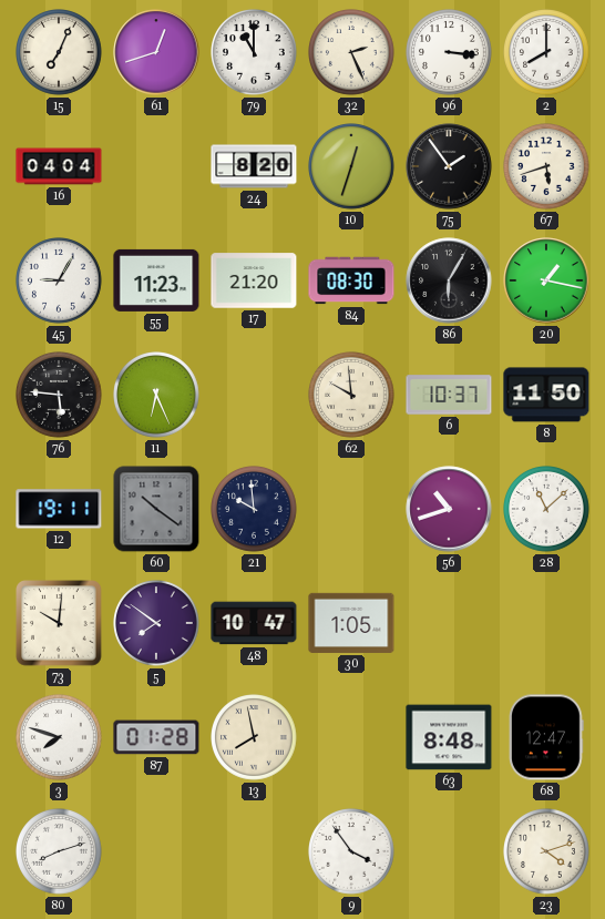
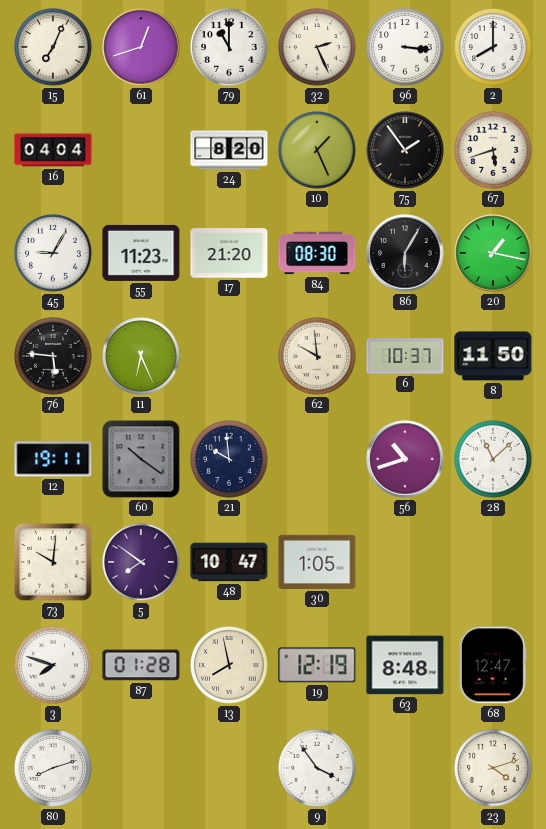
10: 12:33 -> 1:26 (317, 151)
19: none -> 12:19 (317, 665)
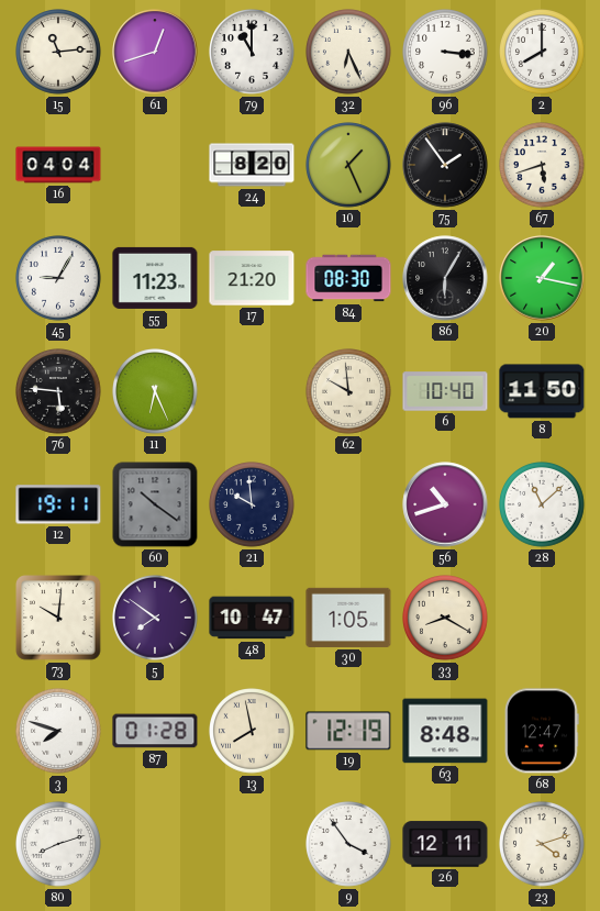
15: 7:04 -> 11:14 (58, 53)
32: 2:26 -> 6:26 (348, 53)
6: 10:37 -> 10:40 (445, 391)
33: none -> 8:20 (445, 619)
26: none -> 12:11 (445, 844)
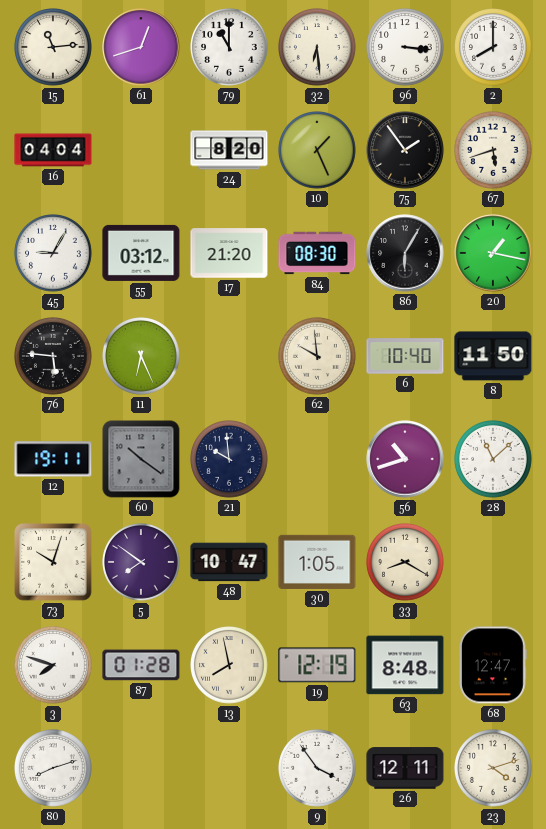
32: 6:26 -> 6:29 (317, 48)
55: 11:23 -> 03:12 (141, 253)
73: 10:01 -> 10:03 (53, 562)
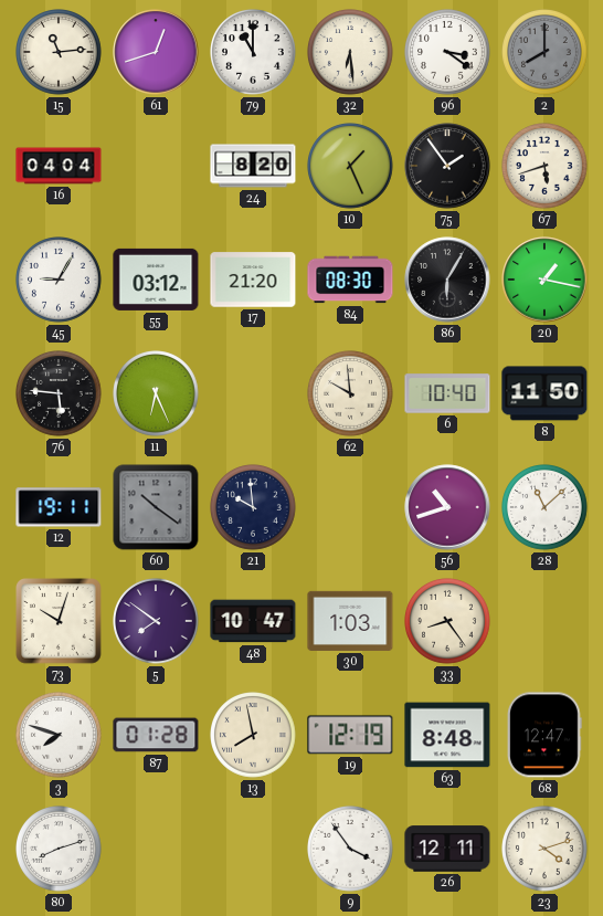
96: 3:16 -> 3:21 (447, 53)
2 dial: white -> grey (544, 53)
30: 1:05 -> 1:03 (350, 621)
33: 8:20 -> 8:24 (447, 622)
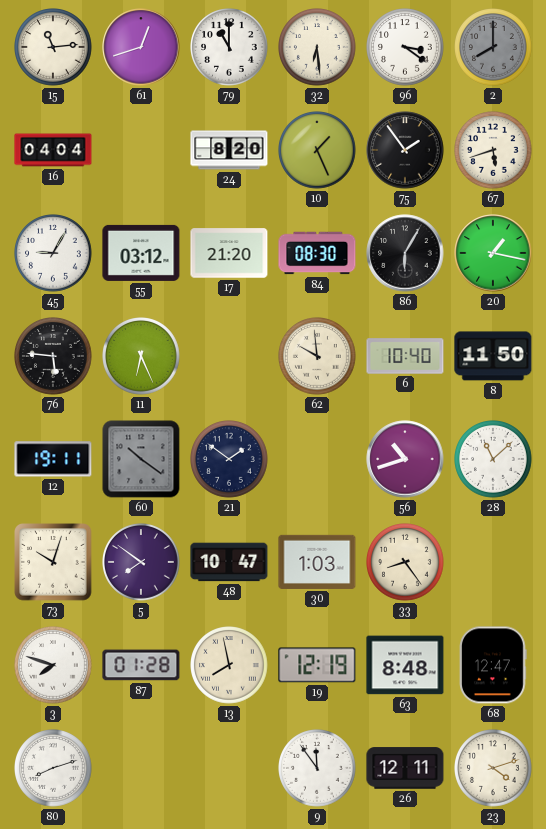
21: 9:59 -> 1:51 (229, 460)
9: 3:54 -> 11:54 (317, 769)
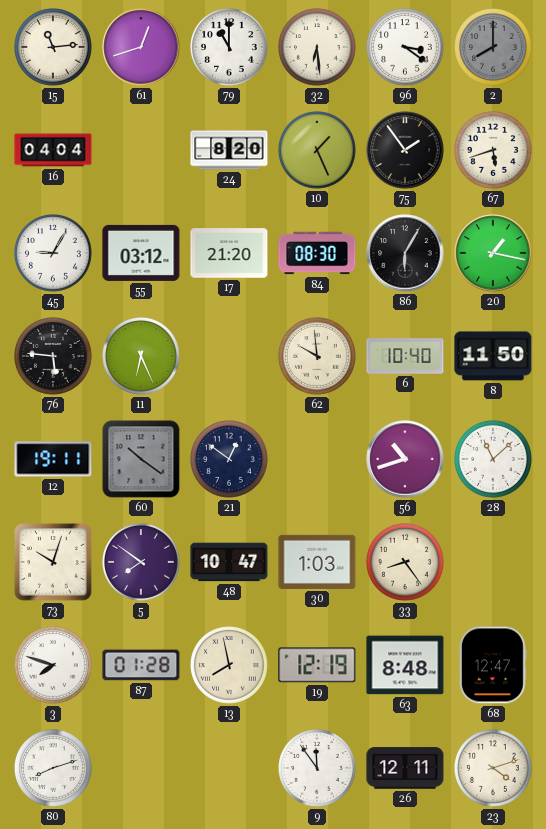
21: 1:51 -> 12:51 (229, 460)
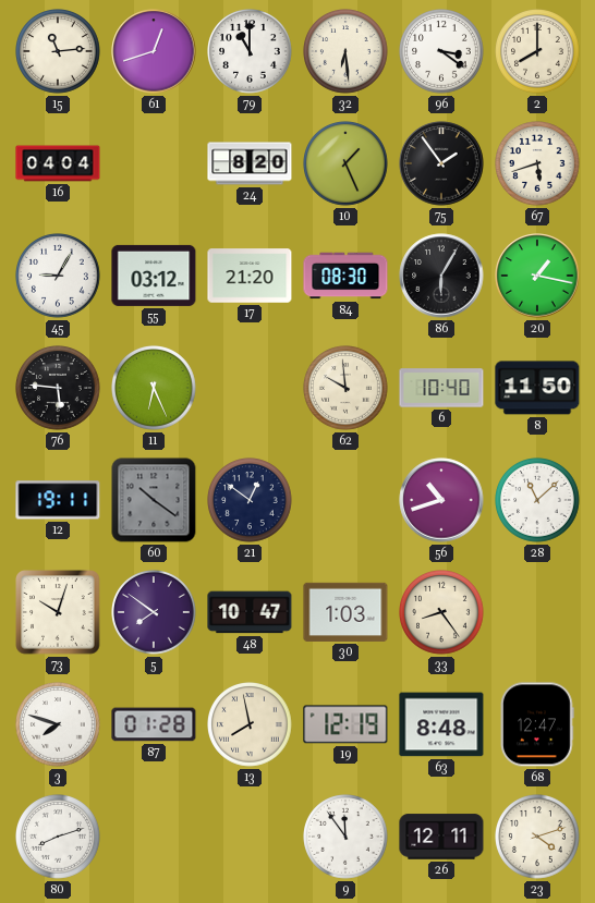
2 dial: grey -> cream (537, 52)
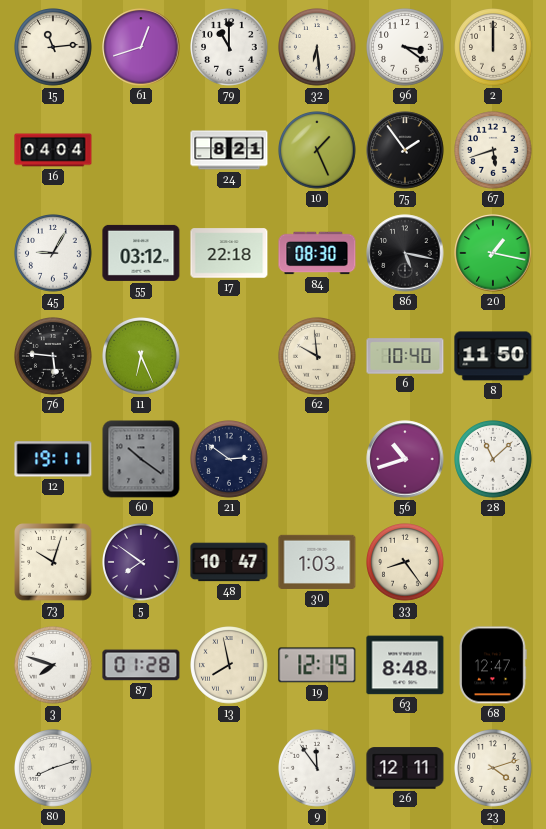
2: 8:00 -> 12:00 (493, 48)
24: 8:20 -> 8:21 (229, 150)
17: 21:20 -> 22:18 (229, 253)
86: 6:05 -> 5:17 (405, 253)
21: 12:51 -> 2:51 (229, 460)
